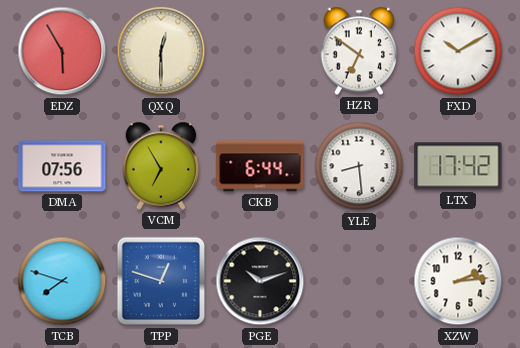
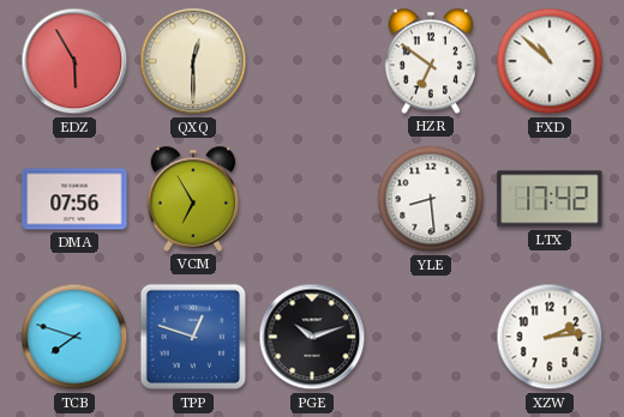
FXD: 10:10 -> 10:52 (550, 61)
CKB: 6:44 -> none (260, 166)
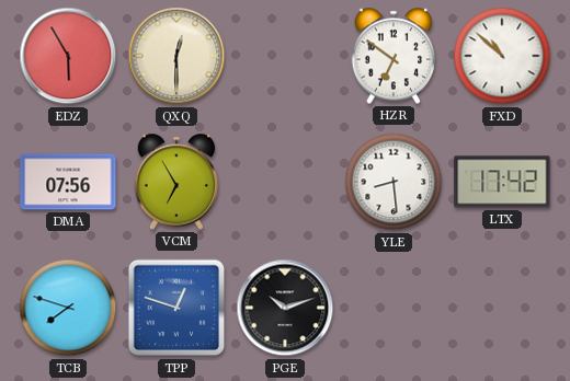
XZW: 2:14 -> none (550, 337)
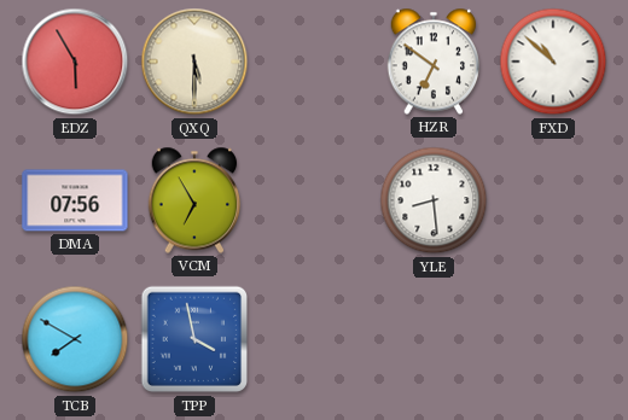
QXQ: 12:30 -> 5:30 (194, 62)
LTX: 17:42 -> none (502, 182)
TCB: 7:48 -> 7:50 (75, 339)
TPP: 12:48 -> 3:58 (194, 339)
PGE: 10:12 -> none (285, 308)
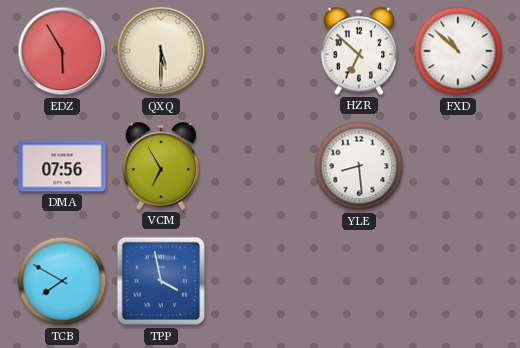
HZR: 6:51 -> 6:52 (359, 51)
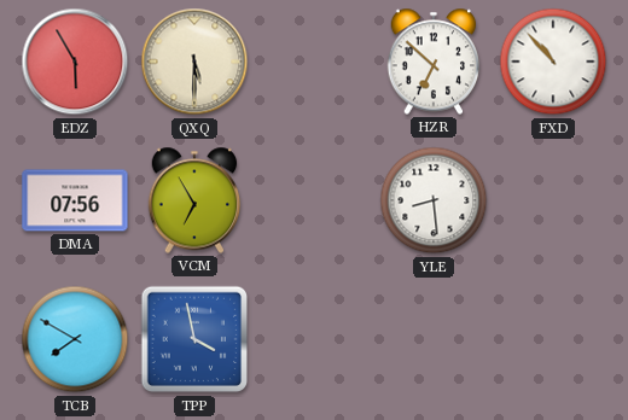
FXD: 10:52 -> 10:53 (553, 62)
